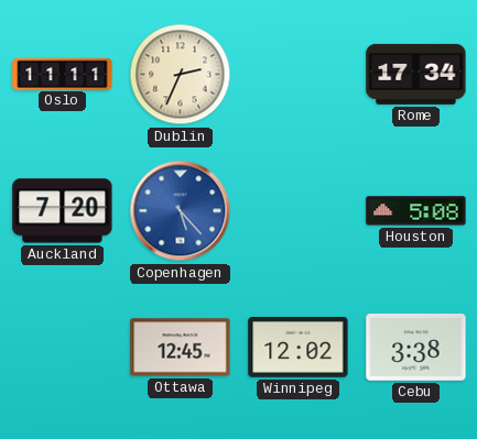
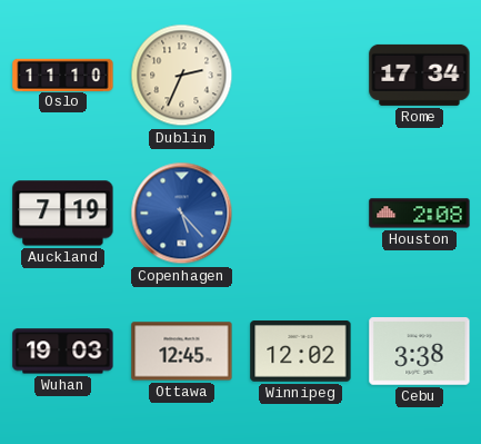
Oslo: 11:11 -> 11:10 (63, 75)
Auckland: 7:20 -> 7:19 (63, 214)
Houston: 5:08 -> 2:08 (420, 214)
Wuhan: none -> 19:03 (63, 352)
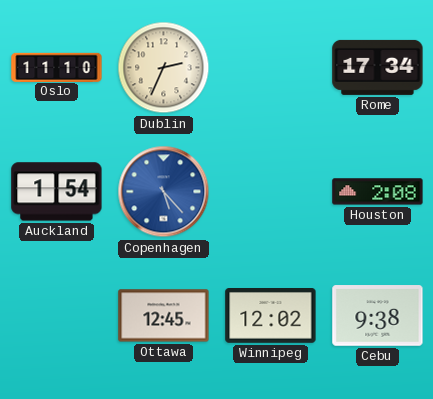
Auckland: 7:19 -> 1:54 (57, 192)
Wuhan: 19:03 -> none (63, 352)
Cebu: 3:38 -> 9:38 (378, 316)
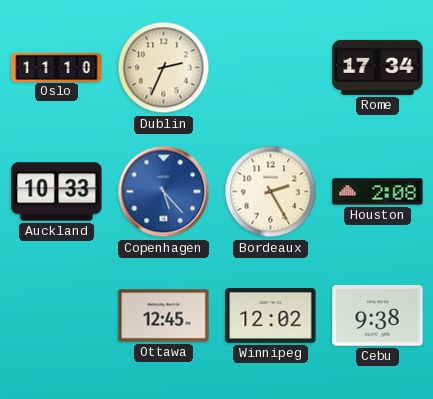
Auckland: 1:54 -> 10:33 (57, 192)
Bordeaux: none -> 2:25 (271, 192)
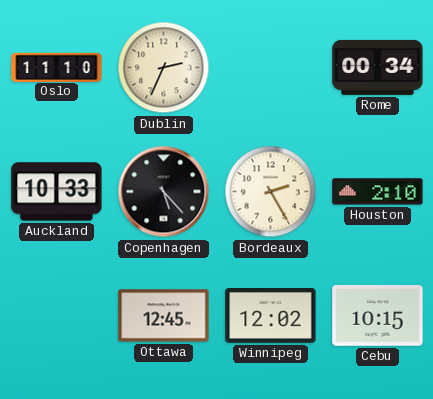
Rome: 17:34 -> 00:34 (378, 67)
Copenhagen dial: blue -> black (164, 192)
Houston: 2:08 -> 2:10 (378, 192)
Cebu: 9:38 -> 10:15 (378, 316)
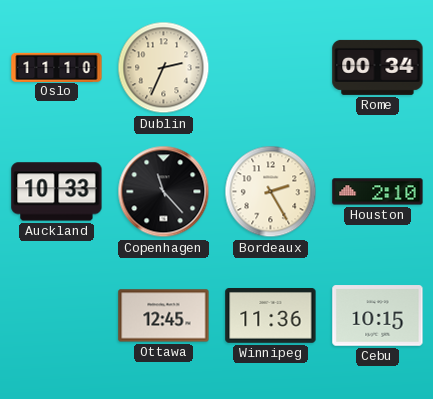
Copenhagen: 5:23 -> 11:23 (164, 192)
Winnipeg: 12:02 -> 11:36 (271, 316)
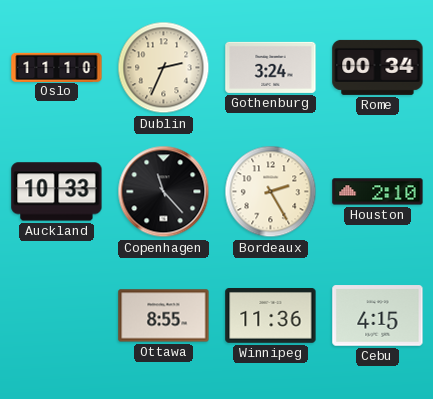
Gothenburg: none -> 3:24 (271, 67)
Ottawa: 12:45 -> 8:55 (164, 316)
Cebu: 10:15 -> 4:15 (378, 316)
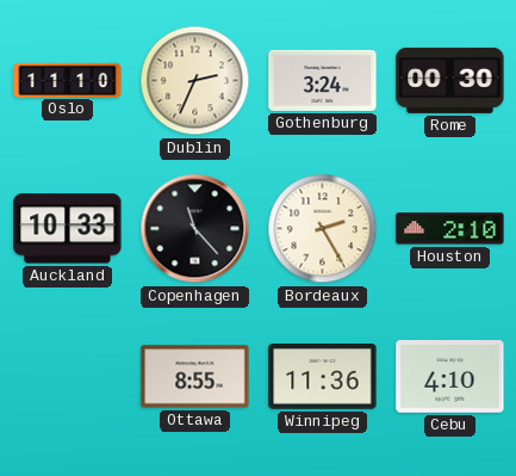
Rome: 00:34 -> 00:30 (450, 80)
Cebu: 4:15 -> 4:10 (450, 377)
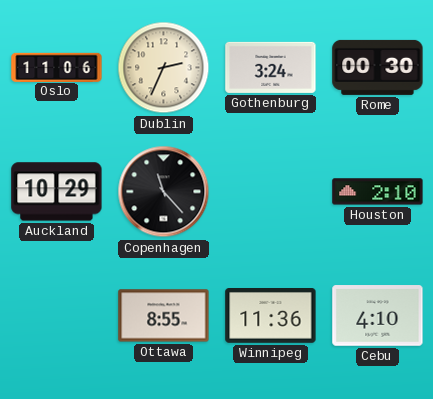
Oslo: 11:10 -> 11:06 (57, 67)
Auckland: 10:33 -> 10:29 (57, 192)
Bordeaux: 2:25 -> none (323, 229)
